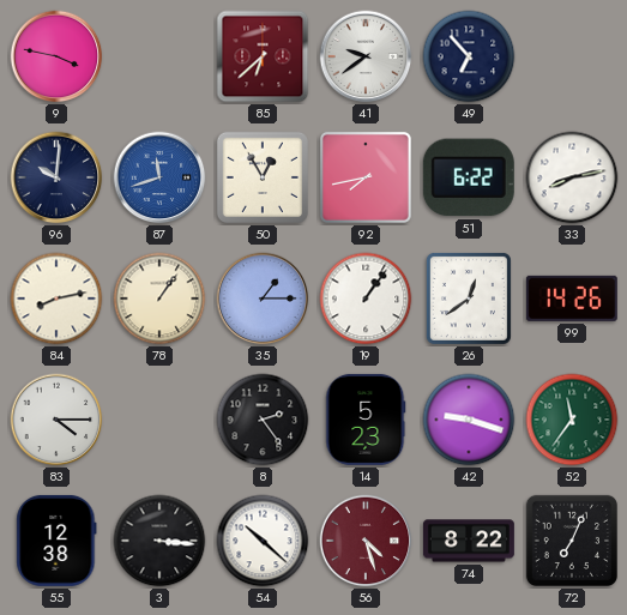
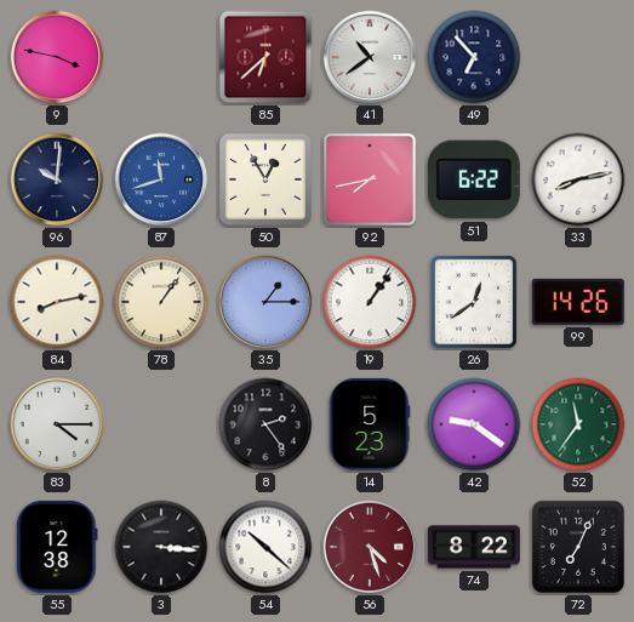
41: 9:39 -> 10:39 (370, 57)
42: 9:18 -> 9:21 (474, 424)
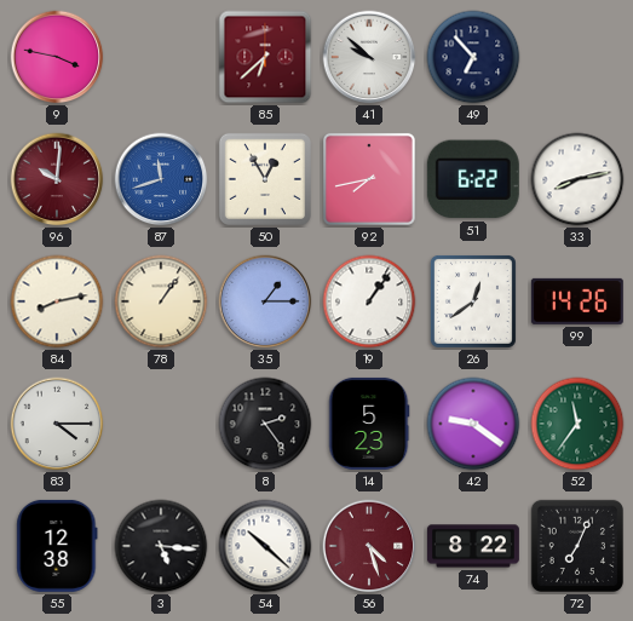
41: 10:39 -> 9:52 (369, 57)
96 dial: navy -> burgundy (57, 179)
3: 3:16 -> 5:16 (161, 546)
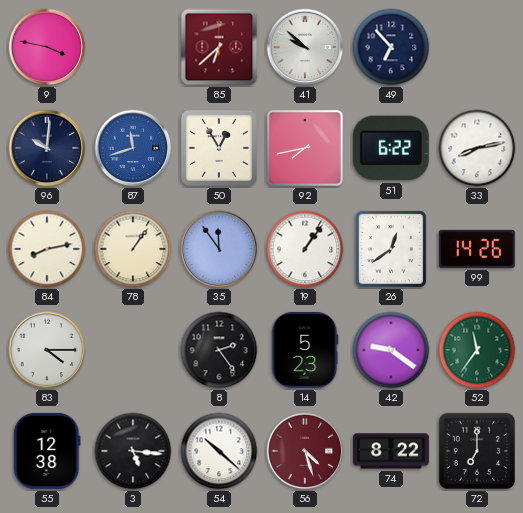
96 dial: burgundy -> navy (47, 148)
35: 1:15 -> 11:54 (219, 249)
72: 7:04 -> 7:00 (477, 451)
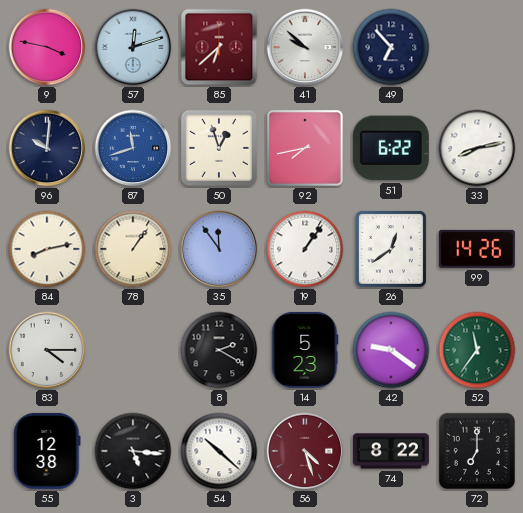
57: none -> 12:12 (133, 47)
50: 12:55 -> 12:57 (219, 148)
8: 2:24 -> 2:20 (219, 350)
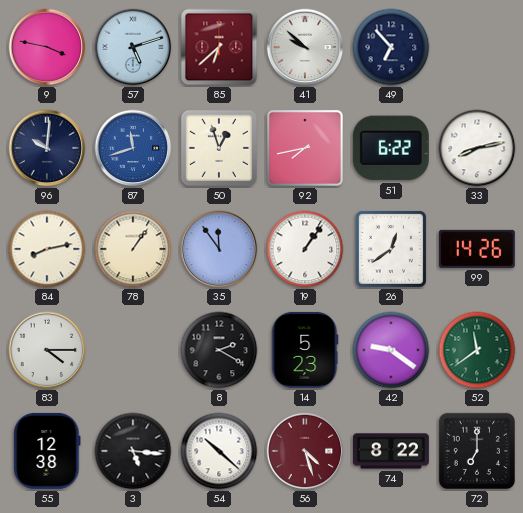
57: 12:12 -> 5:12 (133, 47)
52: 11:36 -> 11:39 (477, 350)
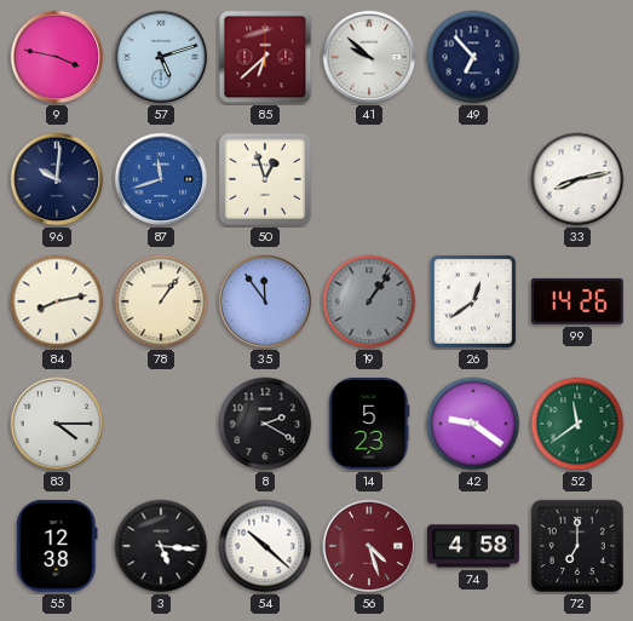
92: 7:43 -> none (305, 148)
51: 6:22 -> none (391, 148)
19 dial: white -> grey (369, 301)
74: 8:22 -> 4:58 (473, 546)
